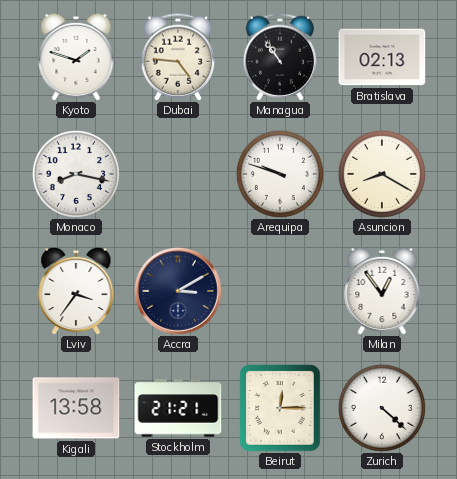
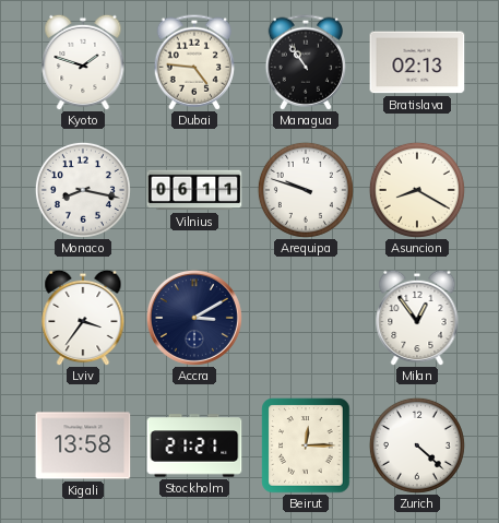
Vilnius: none -> 06:11 (194, 190)
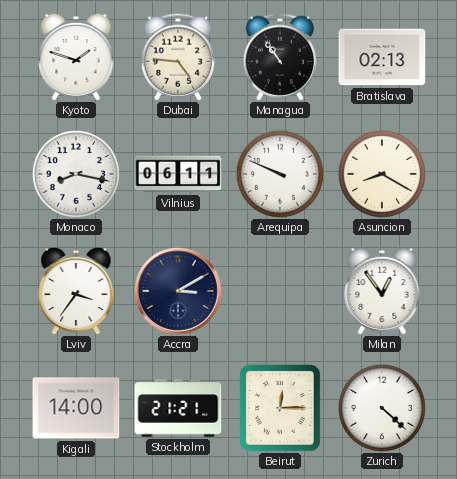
Arequipa: 9:48 -> 9:49 (280, 174)
Kigali: 13:58 -> 14:00 (76, 408)
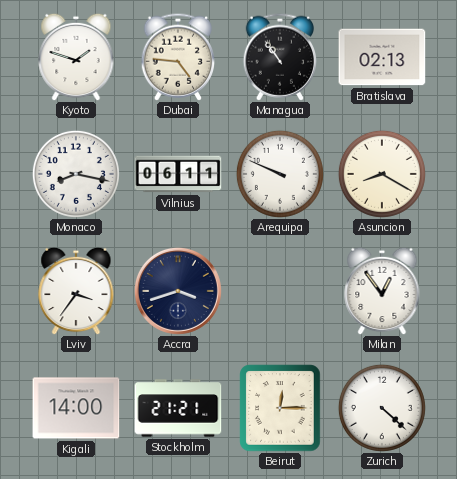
Accra: 3:10 -> 3:42 (178, 291)
